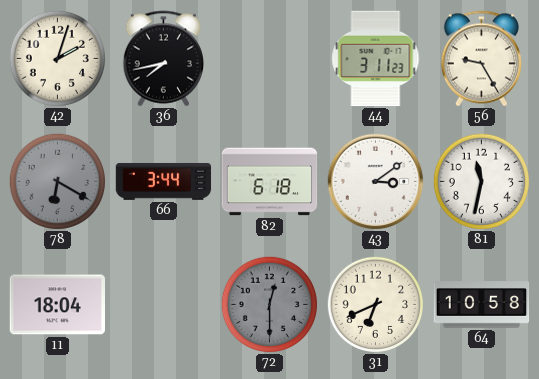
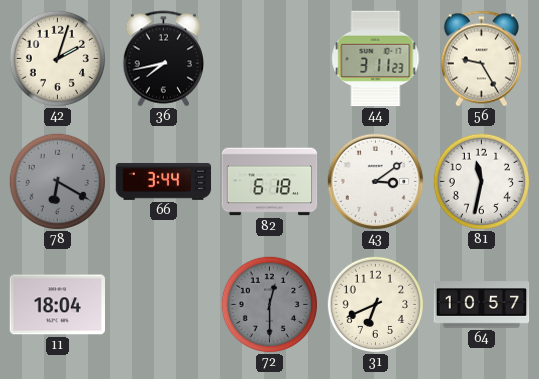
64: 10:58 -> 10:57 (482, 305)
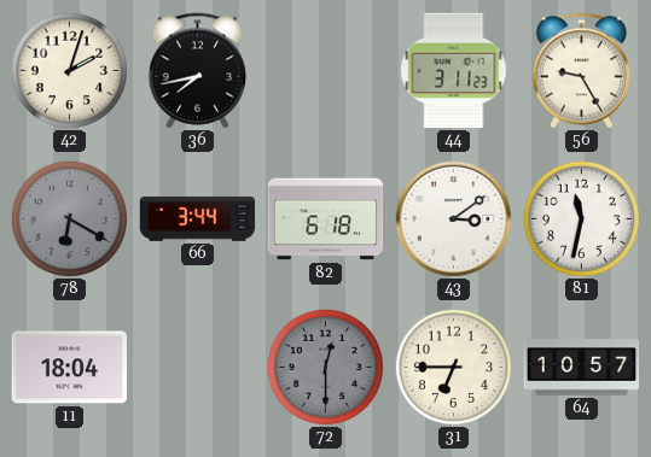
31: 6:41 -> 6:45 (453, 367)
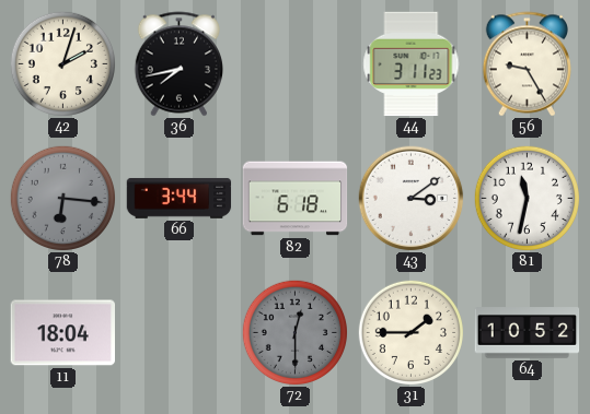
78: 6:20 -> 6:16 (62, 198)
31: 6:45 -> 1:45 (410, 332)
64: 10:57 -> 10:52 (528, 333)
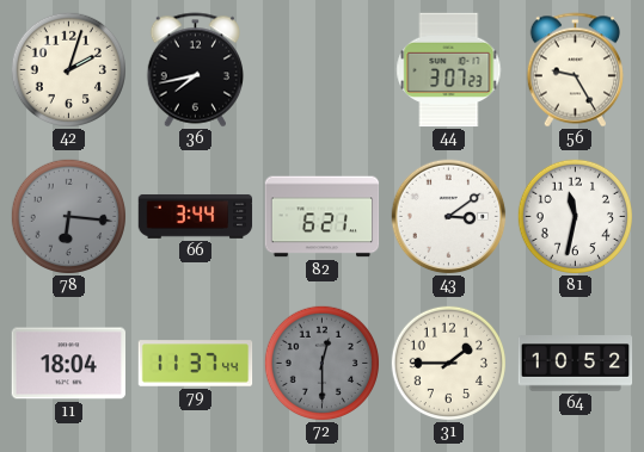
44: 3:11 -> 3:07 (449, 70)
82: 6:18 -> 6:21 (323, 217)
79: none -> 11:37 (196, 364)
